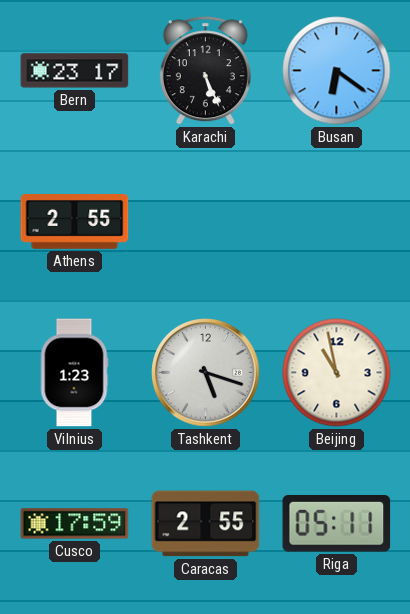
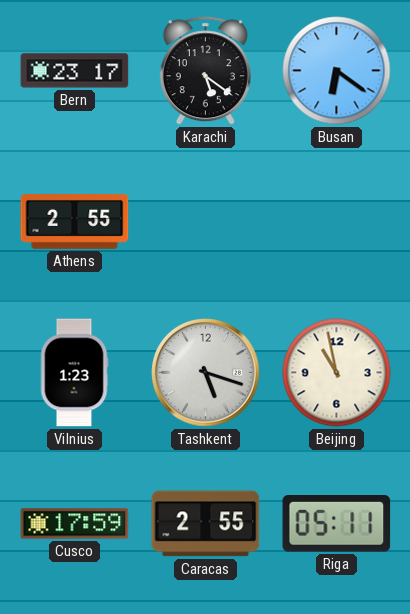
Karachi: 5:26 -> 5:21 (205, 71)
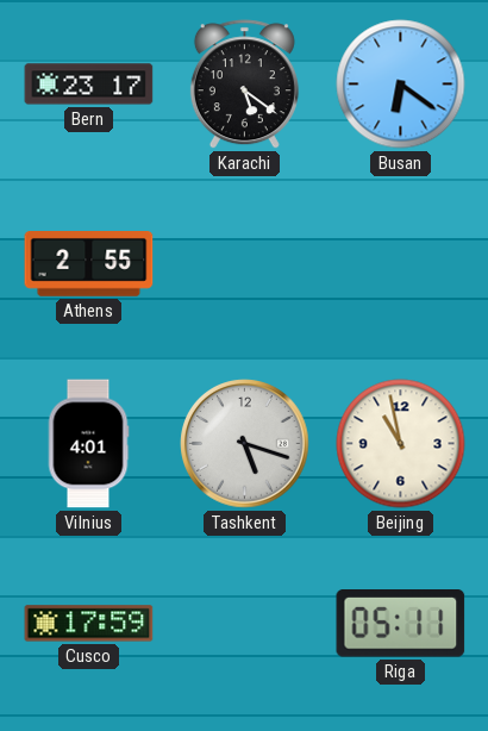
Vilnius: 1:23 -> 4:01 (88, 444)
Caracas: 2:55 -> none (206, 524)
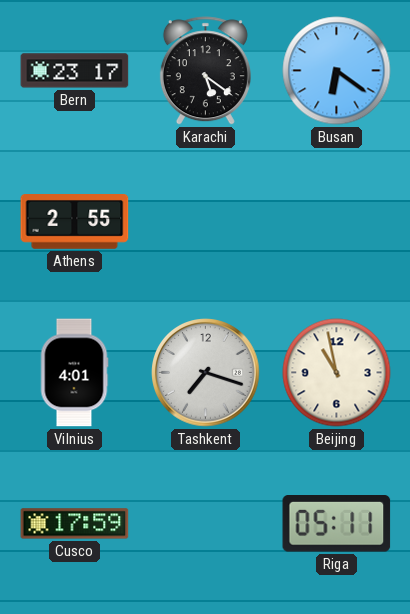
Tashkent: 5:18 -> 7:18 (206, 373)
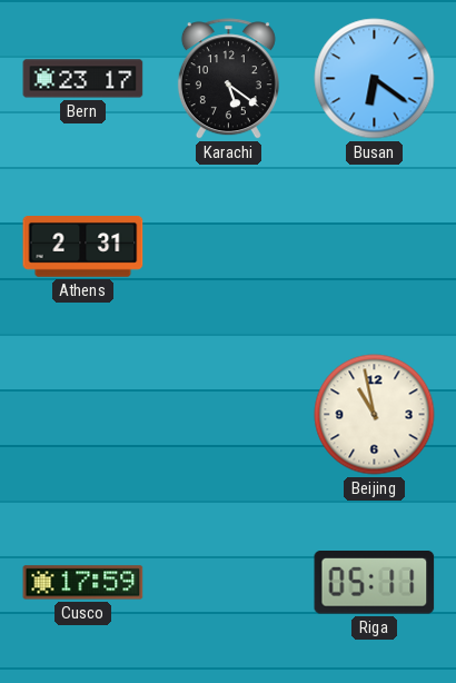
Athens: 2:55 -> 2:31 (83, 247)
Vilnius: 4:01 -> none (74, 373)
Tashkent: 7:18 -> none (206, 373)
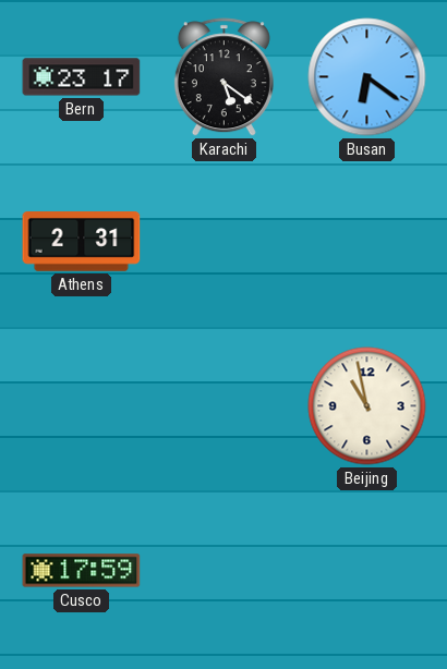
Riga: 05:11 -> none (375, 583)
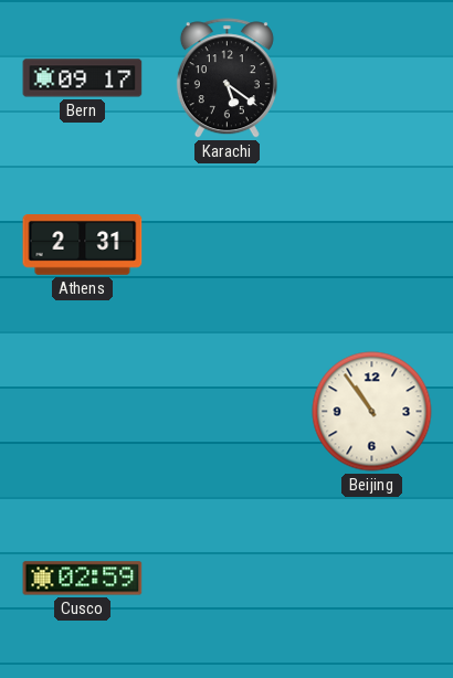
Bern: 23:17 -> 09:17 (83, 78)
Busan: 6:21 -> none (367, 77)
Beijing: 10:58 -> 10:54 (372, 412)
Cusco: 17:59 -> 02:59 (83, 579)
